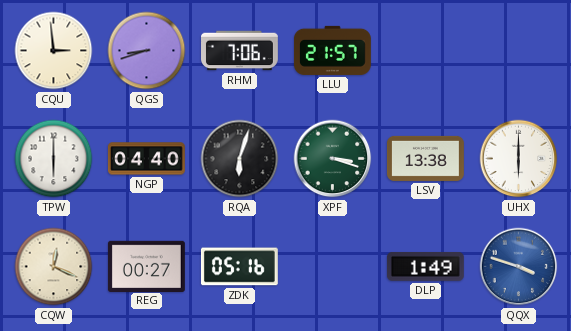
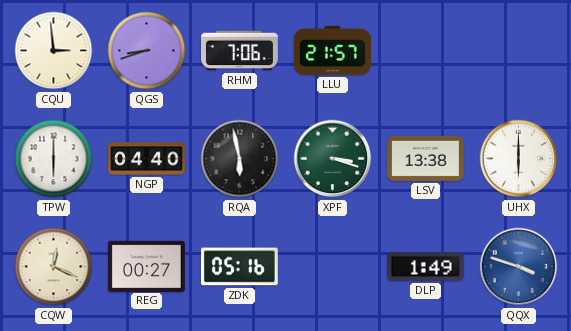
RQA: 6:03 -> 5:58 (240, 159)
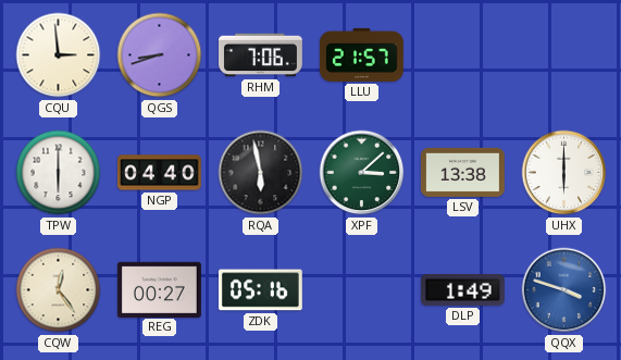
XPF: 3:18 -> 3:08 (362, 173)
CQW: 12:19 -> 12:24 (59, 290)
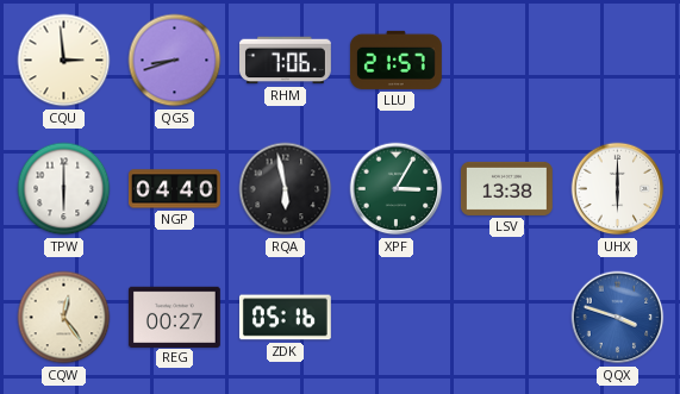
XPF: 3:08 -> 3:05 (397, 189)
DLP: 1:49 -> none (462, 290)
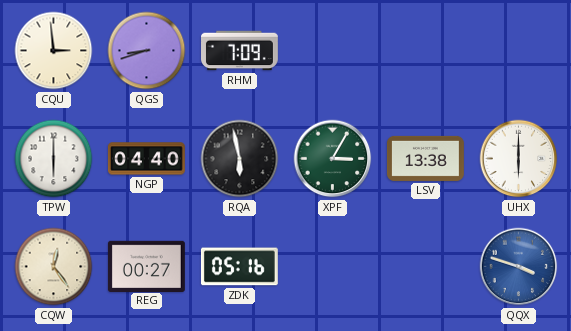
RHM: 7:06 -> 7:09 (240, 51)
LLU: 21:57 -> none (395, 60)
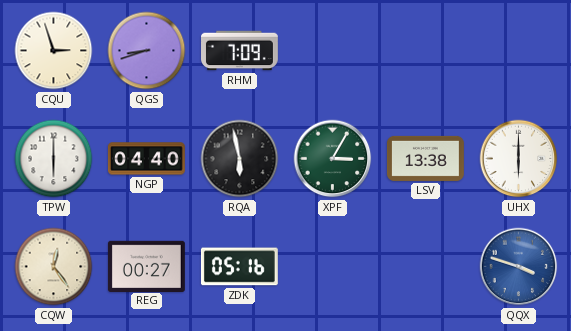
CQU: 2:59 -> 2:57 (54, 51)
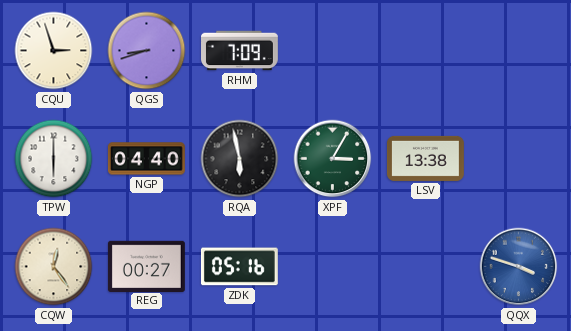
UHX: 6:00 -> none (519, 159)
